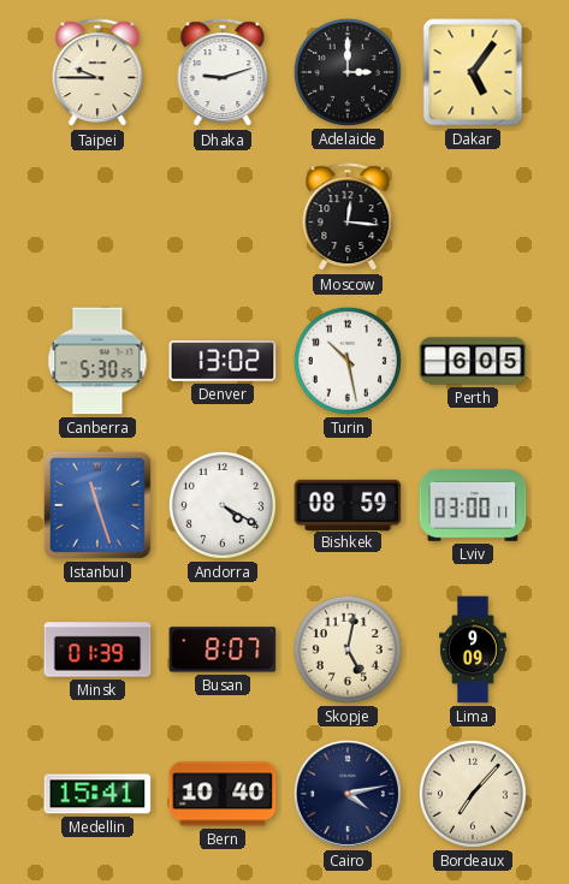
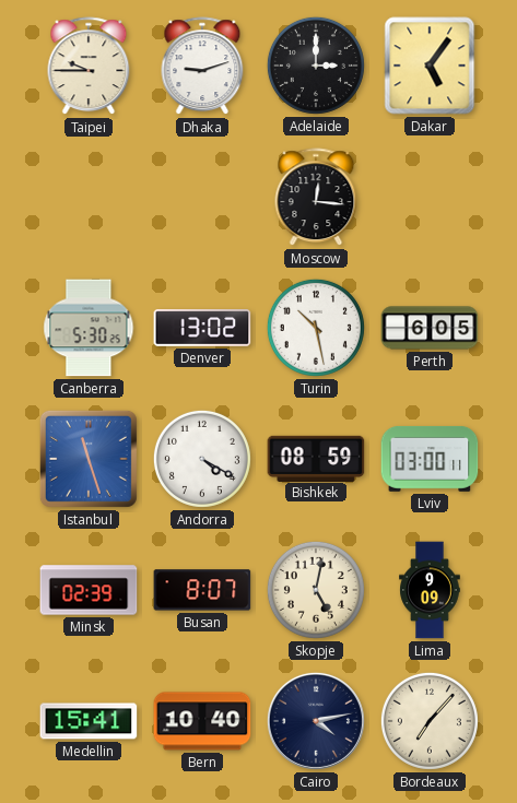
Minsk: 01:39 -> 02:39 (89, 590)
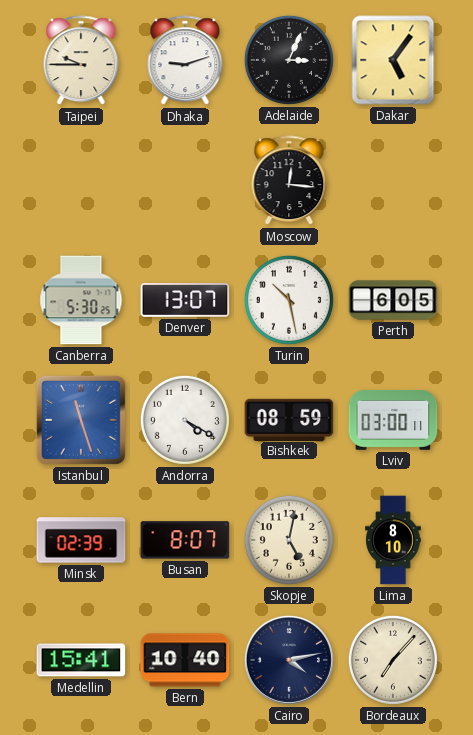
Adelaide: 3:00 -> 3:04 (289, 60)
Denver: 13:02 -> 13:07 (185, 301)
Lima: 9:09 -> 8:10 (393, 540)
